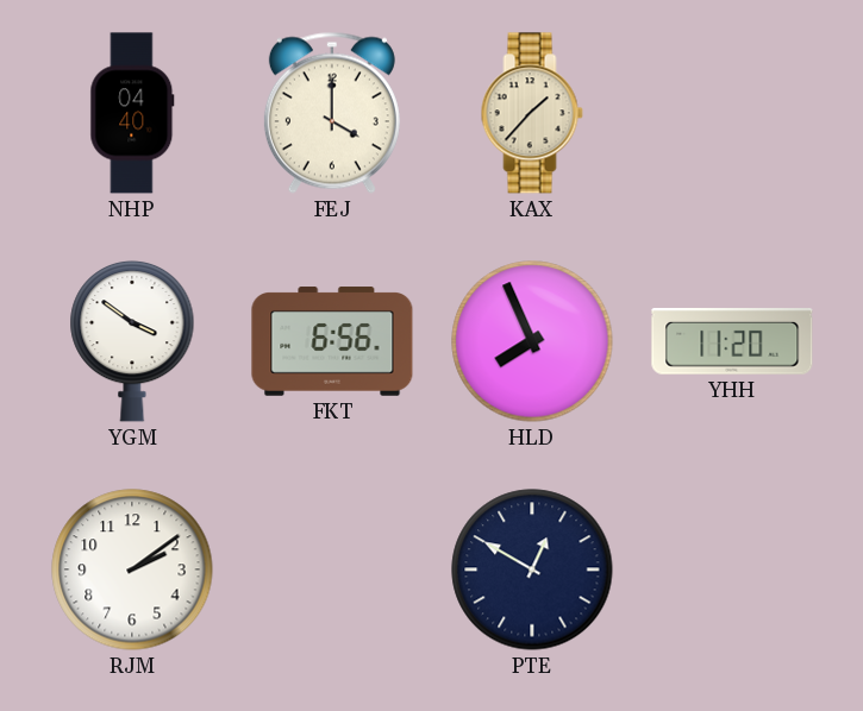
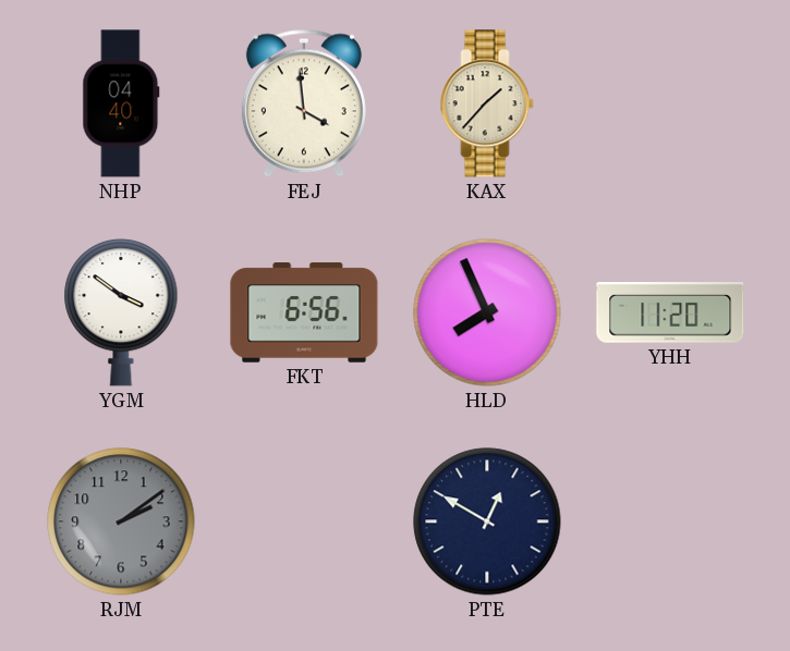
FEJ: 4:00 -> 3:59 (304, 103)
RJM dial: white -> grey (121, 521)
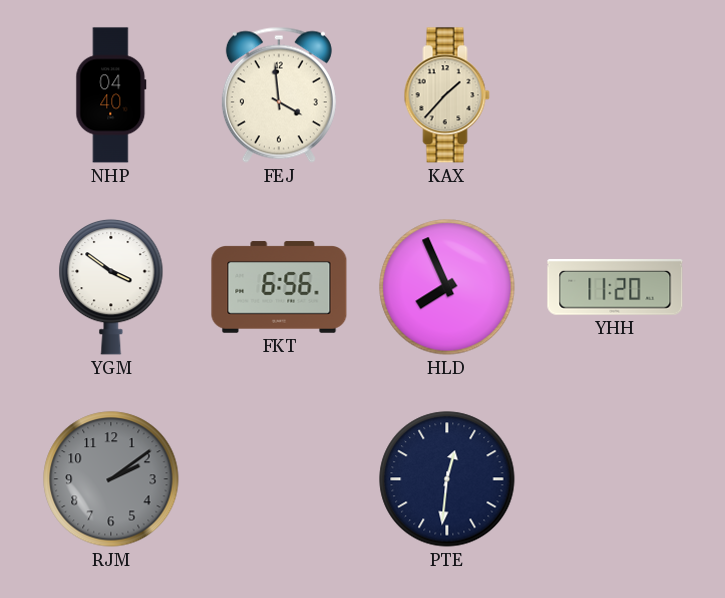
PTE: 12:50 -> 12:31 (447, 479)
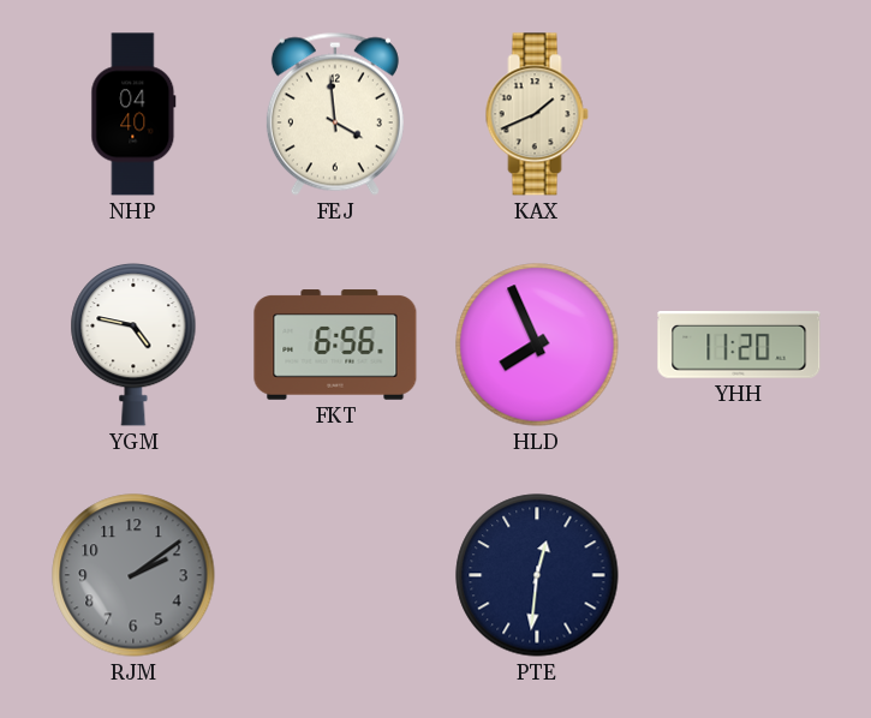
KAX: 1:37 -> 1:41 (537, 114)
YGM: 3:51 -> 4:47 (133, 345)
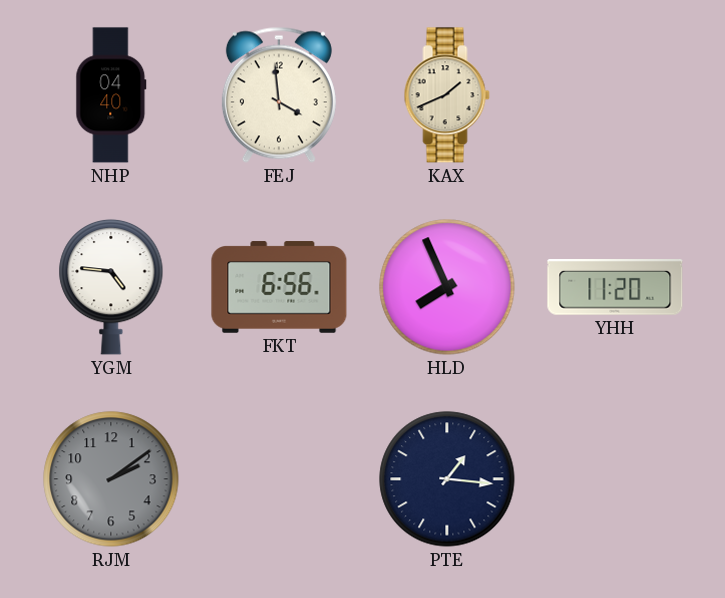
YGM: 4:47 -> 4:46 (111, 287)
PTE: 12:31 -> 1:16 (447, 479)
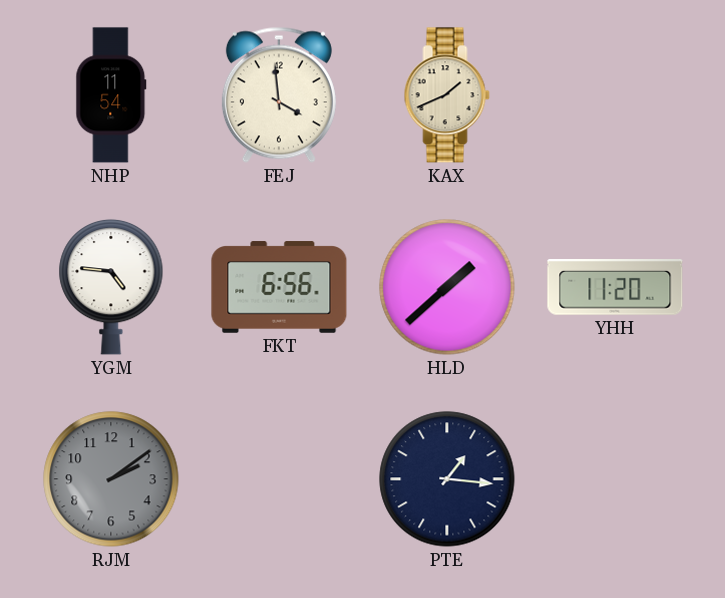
NHP: 04:40 -> 11:54 (111, 95)
HLD: 7:56 -> 1:38 (447, 287)
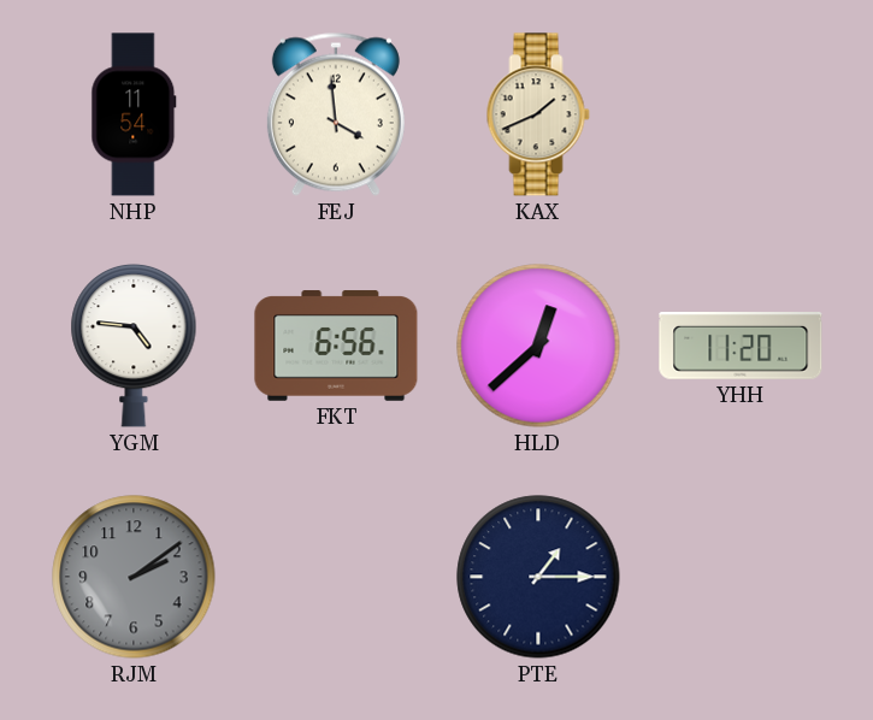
HLD: 1:38 -> 12:38 (538, 346)
PTE: 1:16 -> 1:15 (538, 577)
